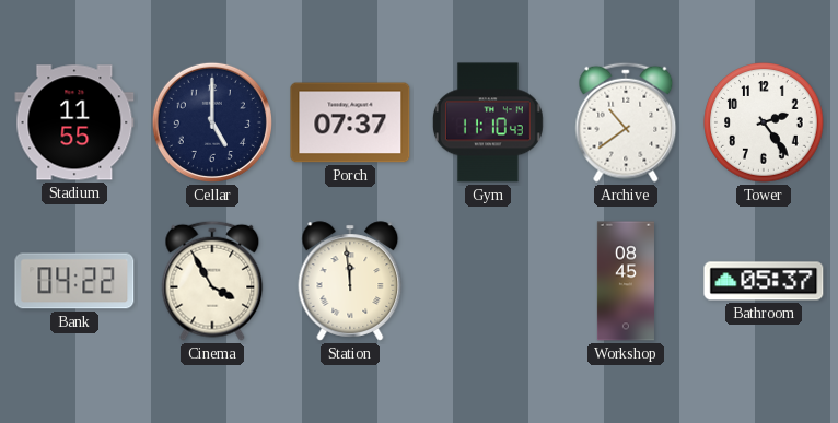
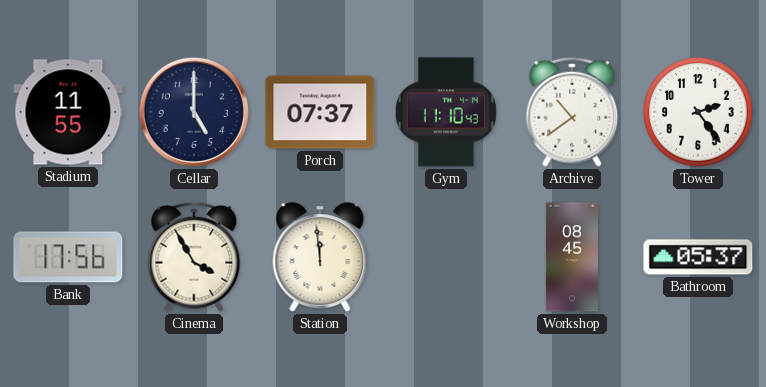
Bank: 04:22 -> 17:56 (68, 257)
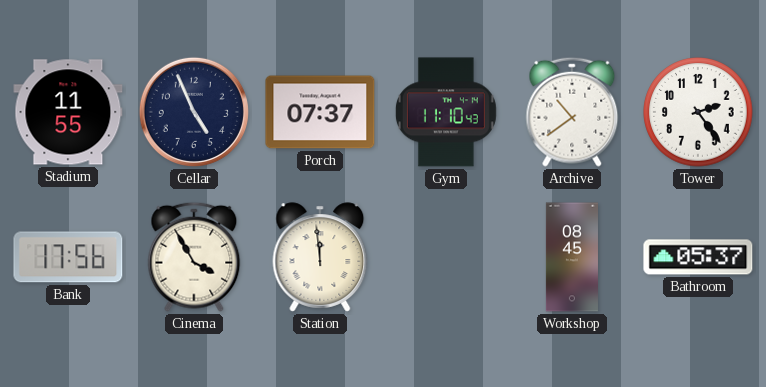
Cellar: 5:00 -> 4:56 (194, 112)
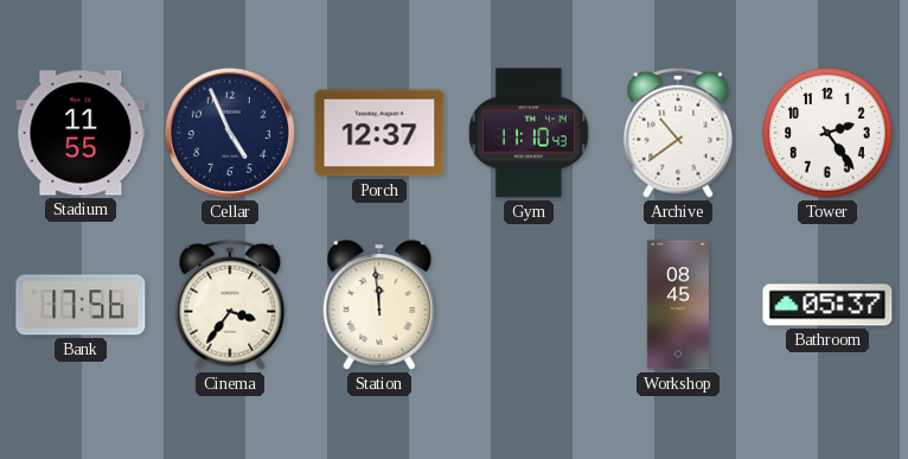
Porch: 07:37 -> 12:37 (379, 133)
Cinema: 3:55 -> 3:36 (230, 305)
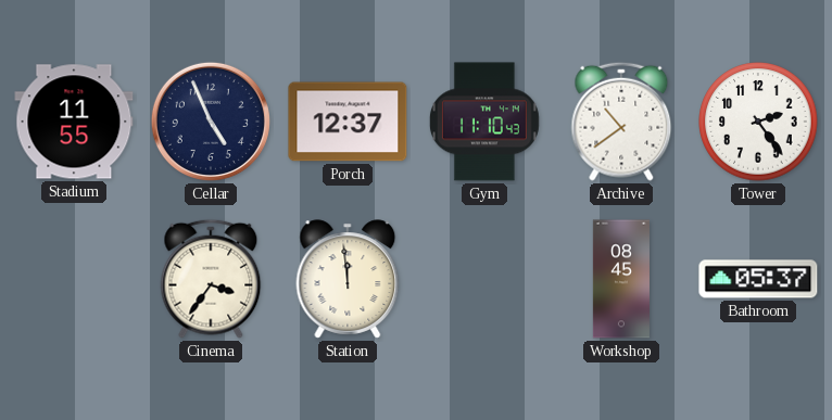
Bank: 17:56 -> none (81, 305)
